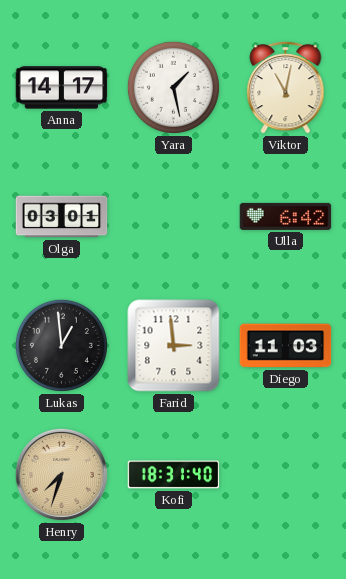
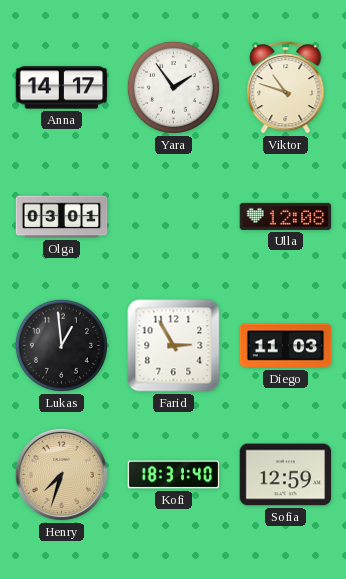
Yara: 1:28 -> 1:54 (173, 87)
Viktor: 11:02 -> 10:48 (286, 87)
Ulla: 6:42 -> 12:08 (286, 216)
Farid: 2:59 -> 2:55 (174, 346)
Sofia: none -> 12:59 (286, 475)
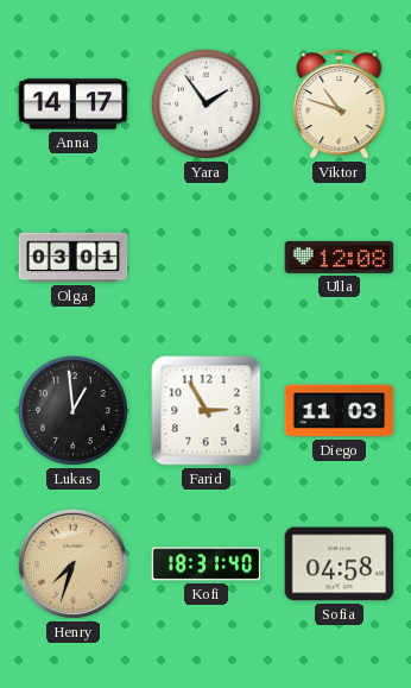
Sofia: 12:59 -> 04:58 (340, 564)
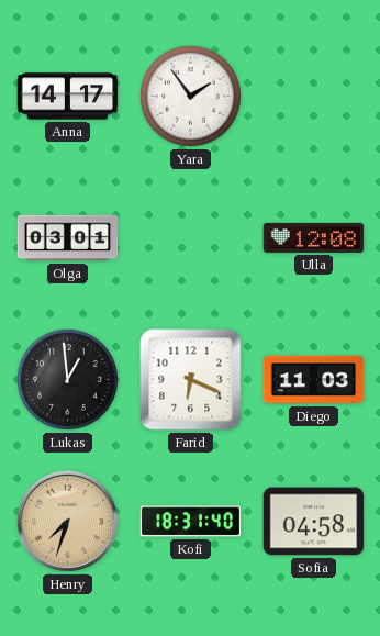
Viktor: 10:48 -> none (340, 103)
Farid: 2:55 -> 6:19 (191, 380)
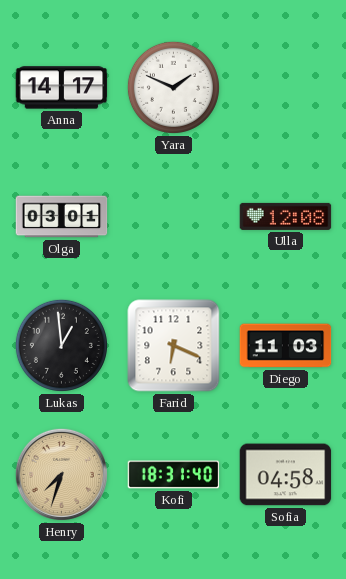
Yara: 1:54 -> 1:49 (173, 87)
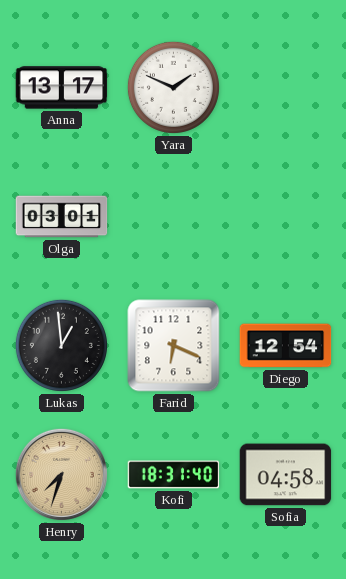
Anna: 14:17 -> 13:17 (62, 88)
Ulla: 12:08 -> none (286, 216)
Diego: 11:03 -> 12:54 (286, 346)
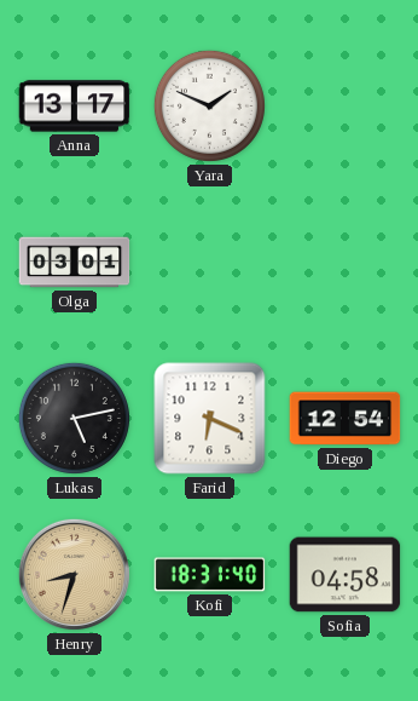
Lukas: 12:59 -> 5:13 (74, 418)
Henry: 7:33 -> 8:33 (74, 574)
